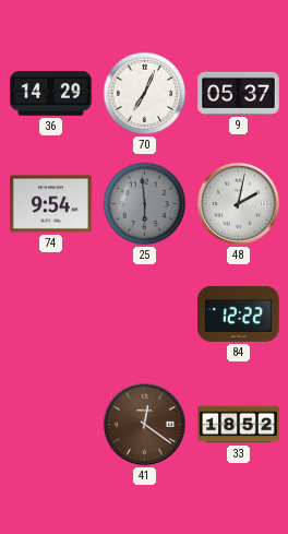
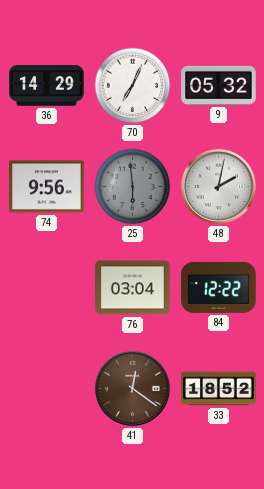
9: 05:37 -> 05:32 (219, 85)
74: 9:54 -> 9:56 (47, 187)
76: none -> 03:04 (133, 288)
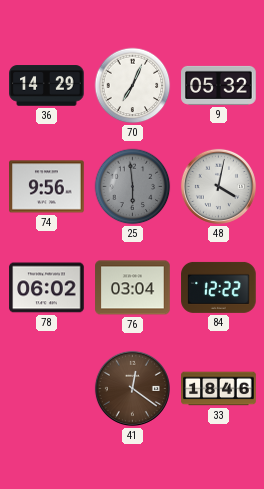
48: 2:02 -> 4:02 (218, 186)
78: none -> 06:02 (47, 288)
33: 18:52 -> 18:46 (219, 389)
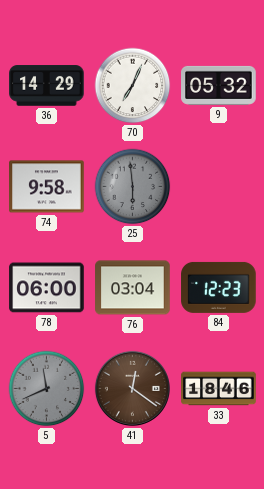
74: 9:56 -> 9:58 (47, 187)
48: 4:02 -> none (218, 186)
78: 06:02 -> 06:00 (47, 288)
84: 12:22 -> 12:23 (219, 287)
5: none -> 11:41 (47, 389)
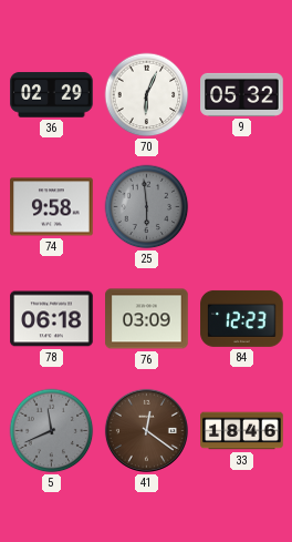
36: 14:29 -> 02:29 (52, 95)
70: 7:04 -> 6:04 (147, 95)
78: 06:00 -> 06:18 (52, 319)
76: 03:04 -> 03:09 (147, 319)
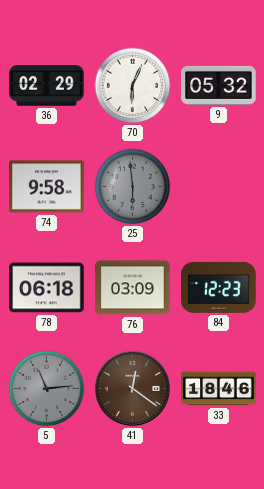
5: 11:41 -> 11:14 (47, 389)
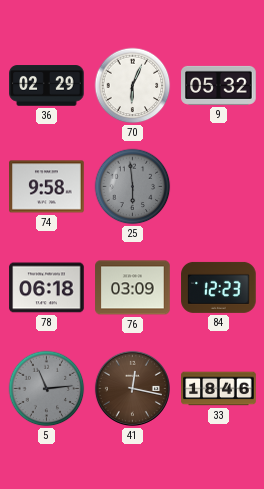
41: 12:21 -> 12:17 (132, 388)
